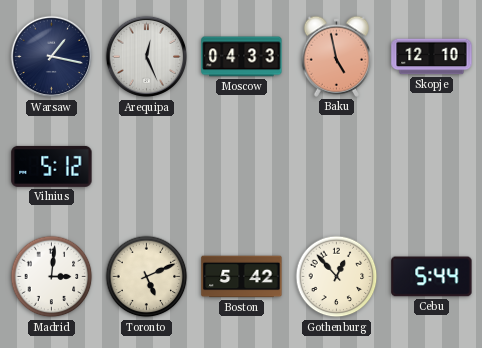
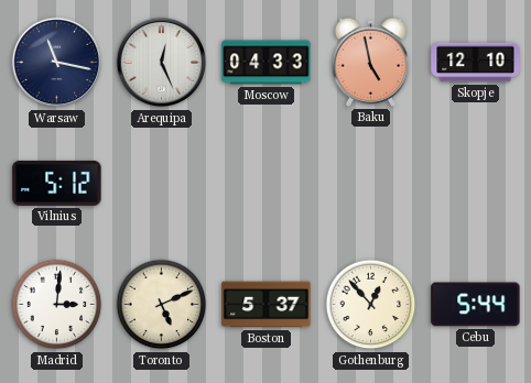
Warsaw: 1:17 -> 11:17 (57, 63)
Boston: 5:42 -> 5:37 (267, 305)
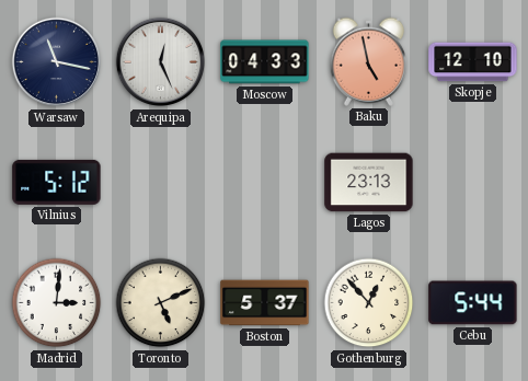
Lagos: none -> 23:13 (369, 183)
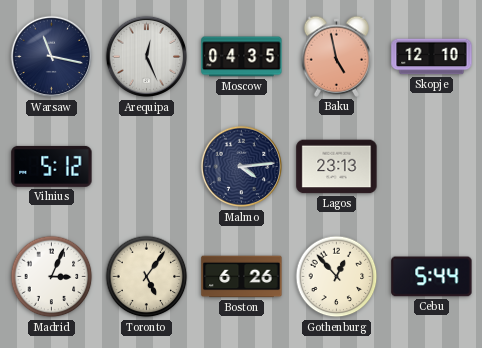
Moscow: 04:33 -> 04:35 (242, 57)
Malmo: none -> 4:14 (242, 167)
Madrid: 3:01 -> 3:04 (52, 277)
Toronto: 5:11 -> 5:06 (147, 277)
Boston: 5:37 -> 6:26 (242, 277)
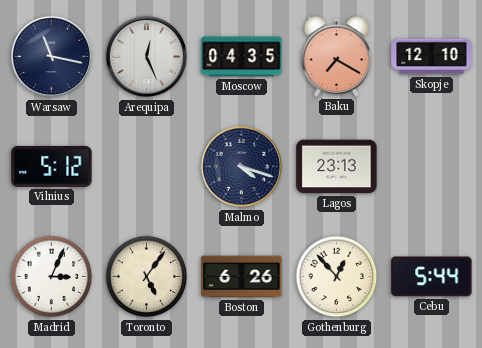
Baku: 4:58 -> 7:20 (336, 56)
Malmo: 4:14 -> 4:18 (242, 167)
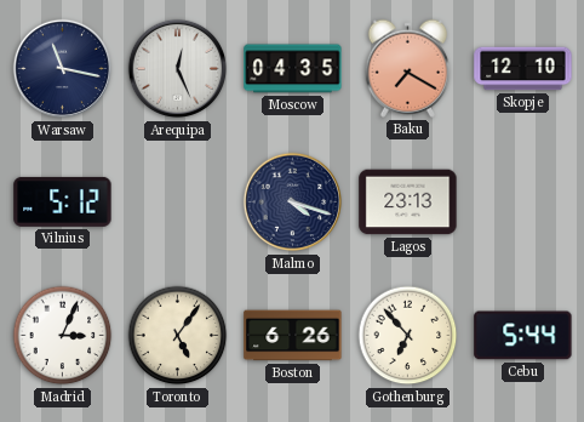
Gothenburg: 12:53 -> 6:53 (408, 336)
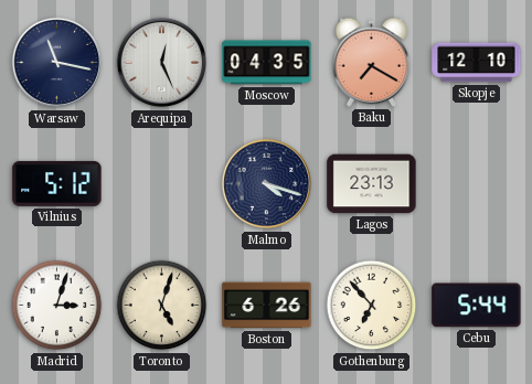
Madrid: 3:04 -> 3:03 (57, 306)
Toronto: 5:06 -> 5:03 (162, 306)
